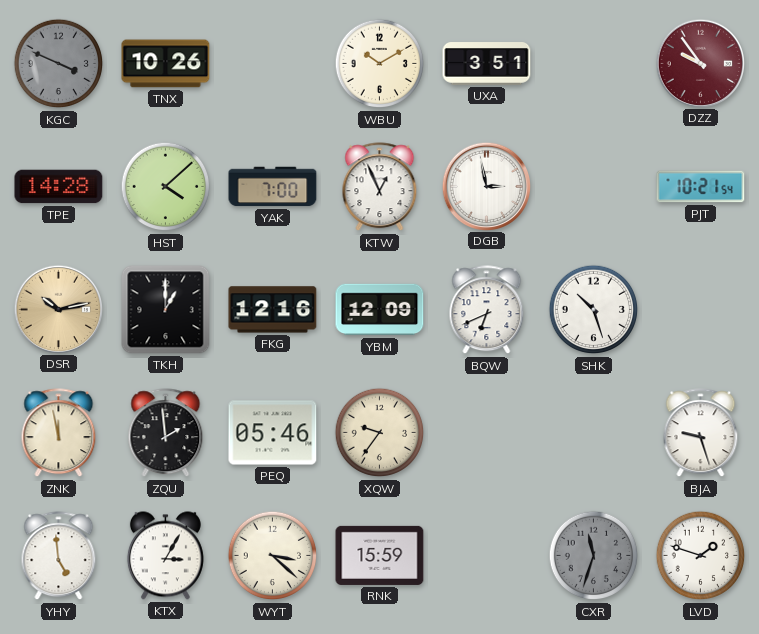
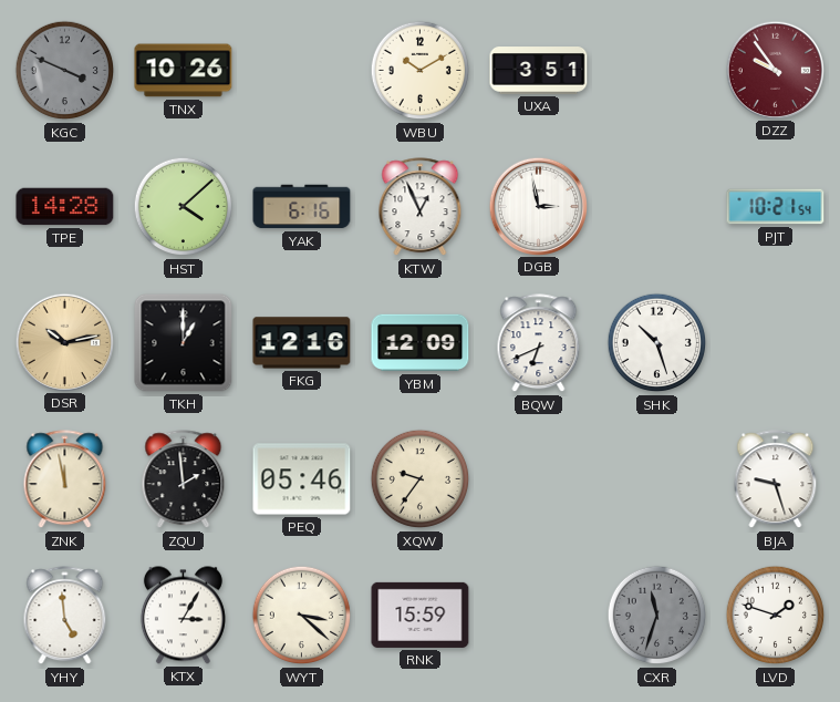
YAK: 7:00 -> 6:16 (302, 207)
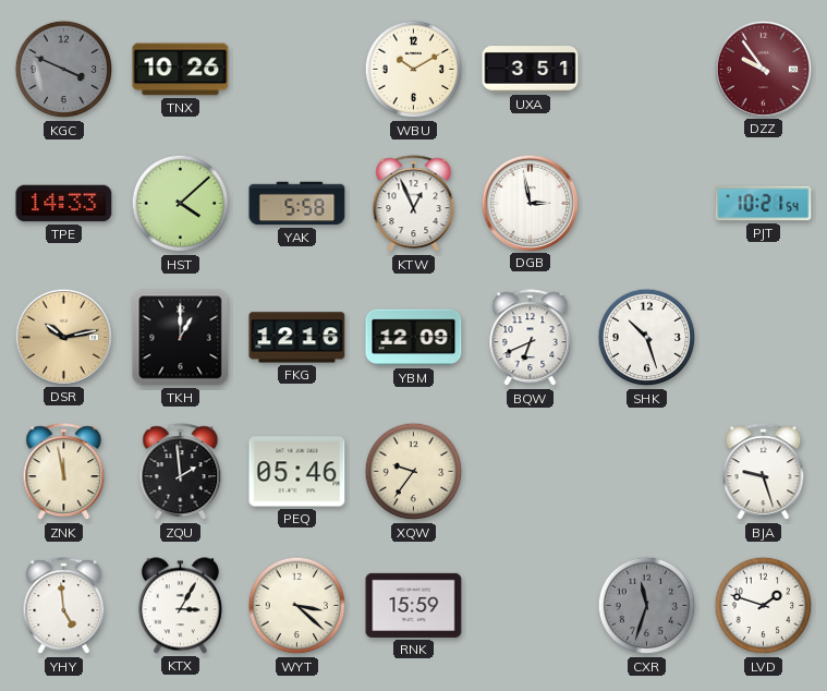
TPE: 14:28 -> 14:33 (64, 204)
YAK: 6:16 -> 5:58 (297, 204)
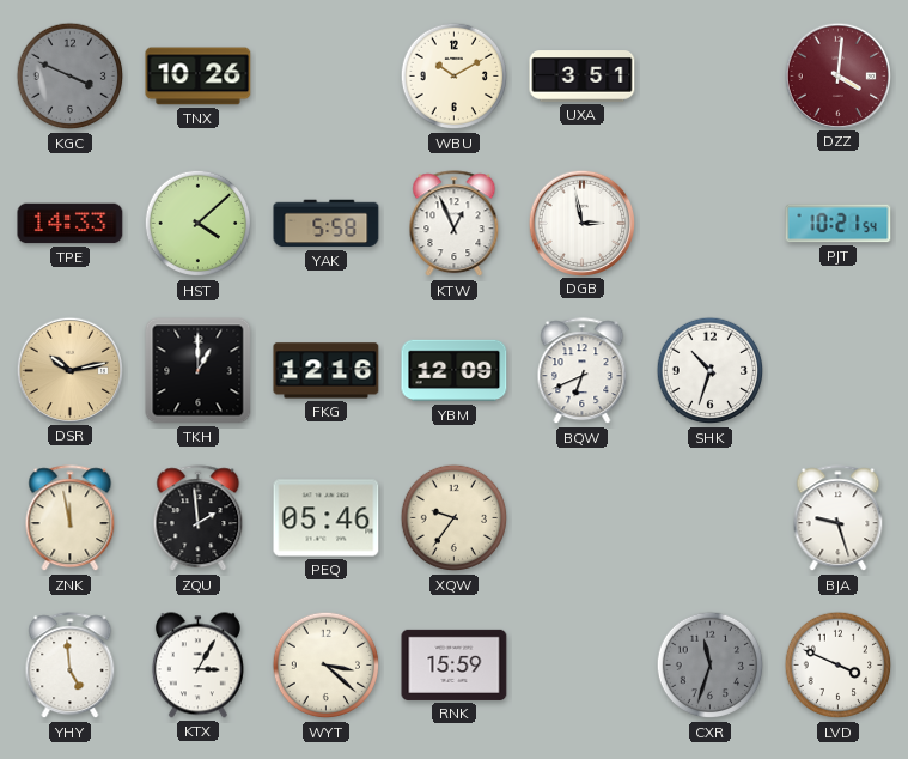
DZZ: 9:54 -> 4:01 (837, 75)
SHK: 10:27 -> 10:33 (711, 371)
LVD: 1:48 -> 3:49 (839, 666)
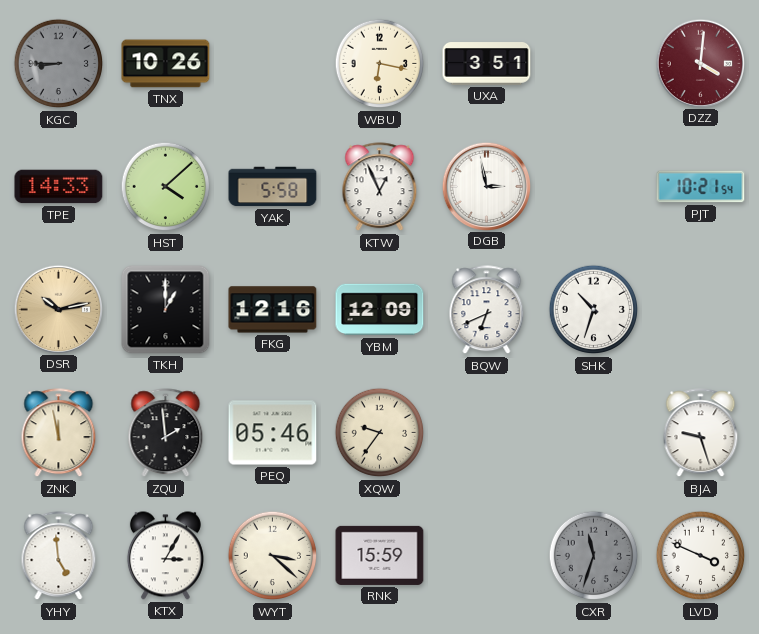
KGC: 3:49 -> 8:45 (59, 64)
WBU: 10:10 -> 6:17 (380, 64)
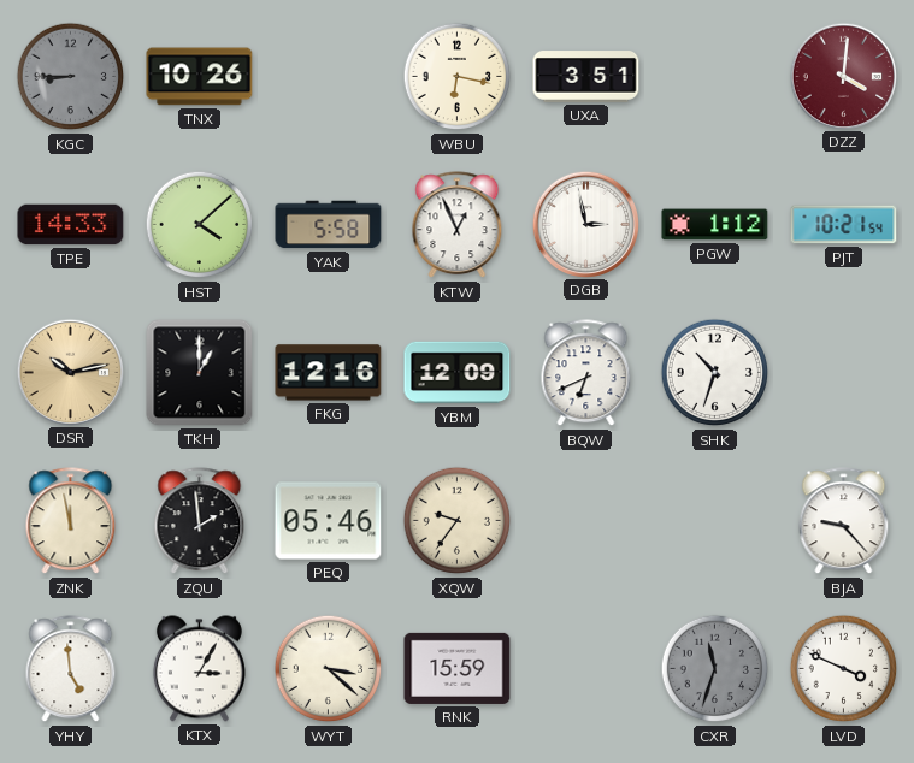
PGW: none -> 1:12 (715, 225)
BJA: 9:27 -> 9:23 (844, 521)
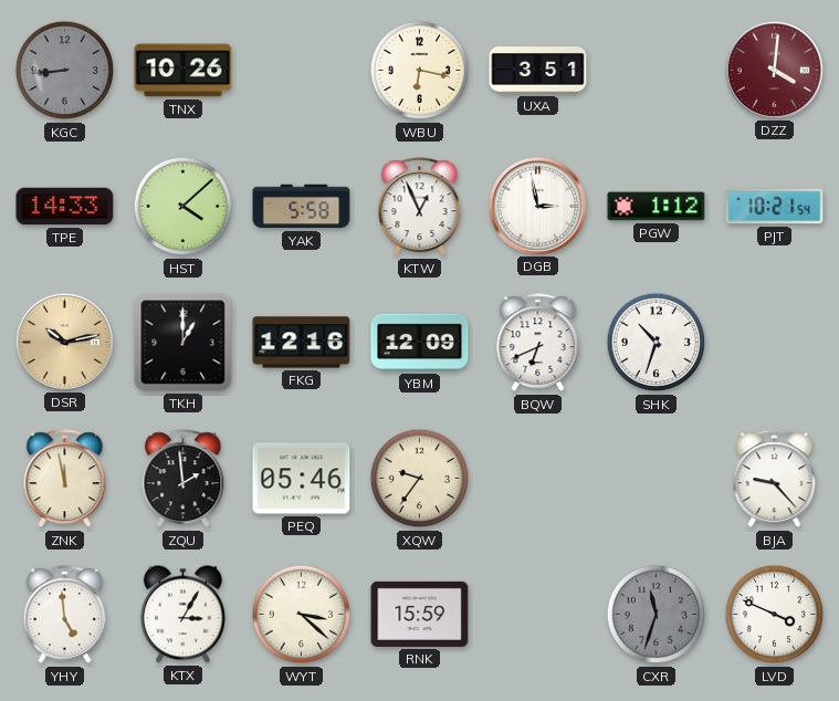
KGC: 8:45 -> 8:44 (65, 71)
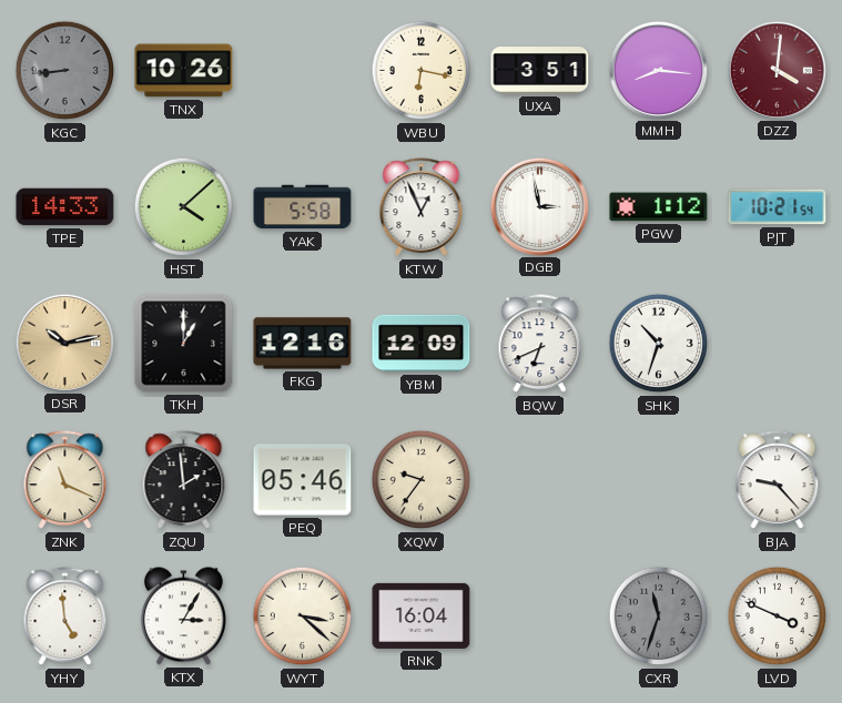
MMH: none -> 8:16 (658, 70)
ZNK: 11:58 -> 11:19 (65, 480)
RNK: 15:59 -> 16:04 (422, 615)
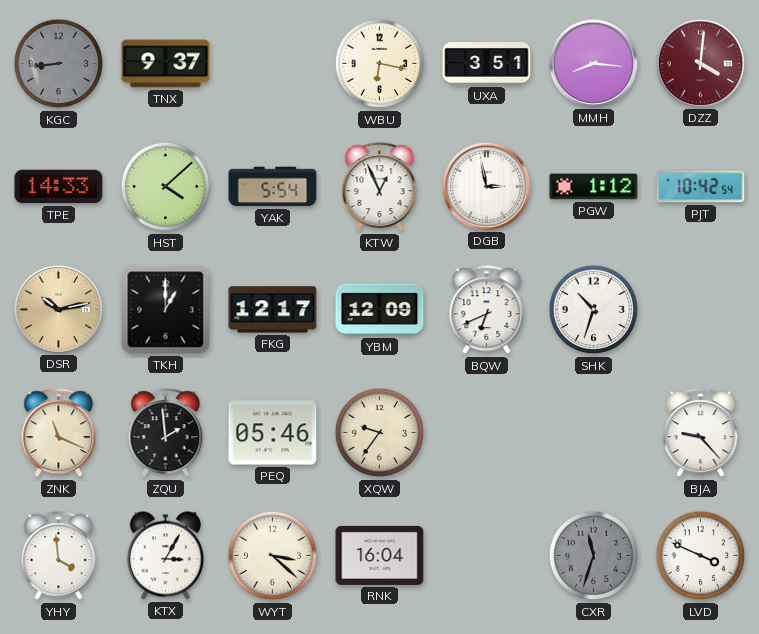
TNX: 10:26 -> 9:37 (166, 64)
YAK: 5:58 -> 5:54 (273, 187)
PJT: 10:21 -> 10:42 (701, 187)
FKG: 12:16 -> 12:17 (273, 310)
YHY: 4:59 -> 3:59 (59, 556)
